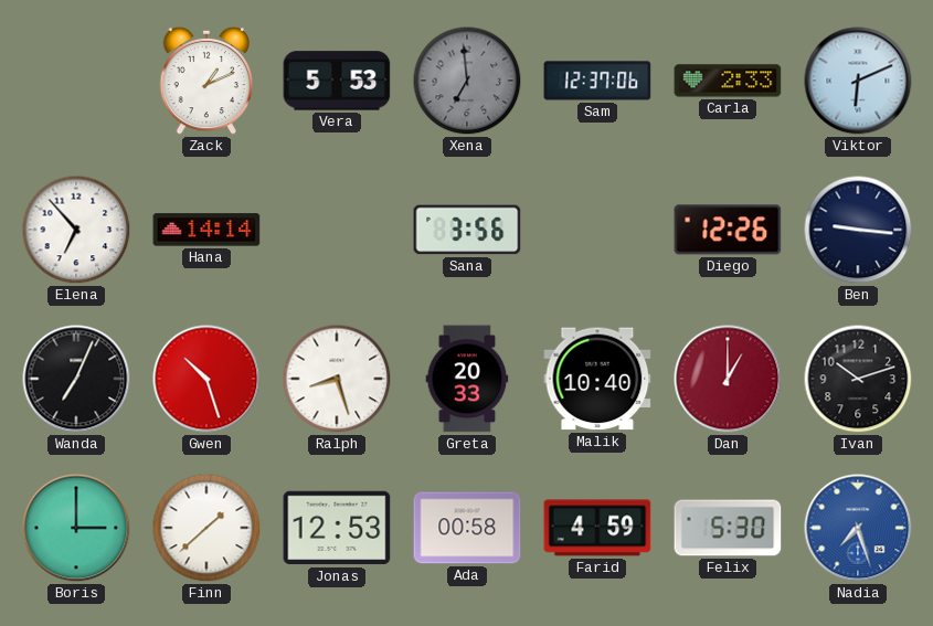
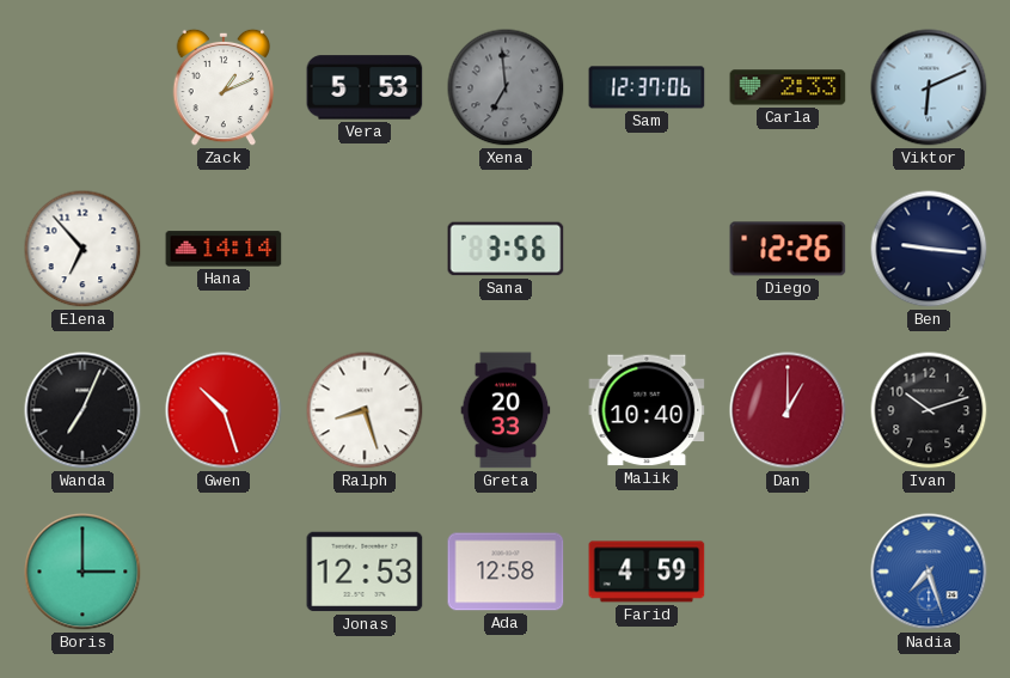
Finn: 1:38 -> none (206, 528)
Ada: 00:58 -> 12:58 (506, 572)
Felix: 5:30 -> none (728, 528)
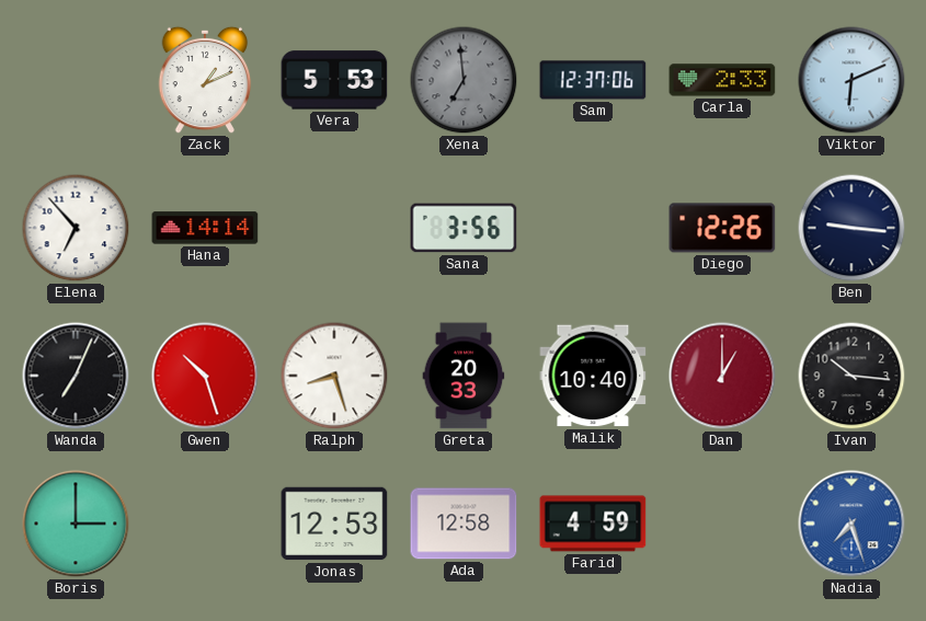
Ivan: 10:12 -> 10:16 (851, 376)
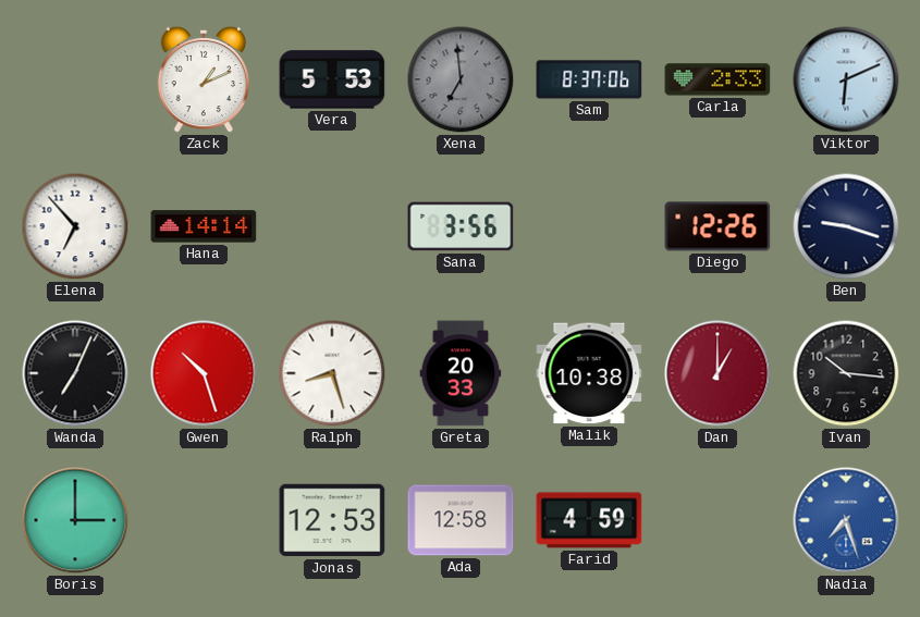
Sam: 12:37 -> 8:37 (589, 79)
Ben: 9:16 -> 9:18 (846, 226)
Malik: 10:40 -> 10:38 (589, 373)
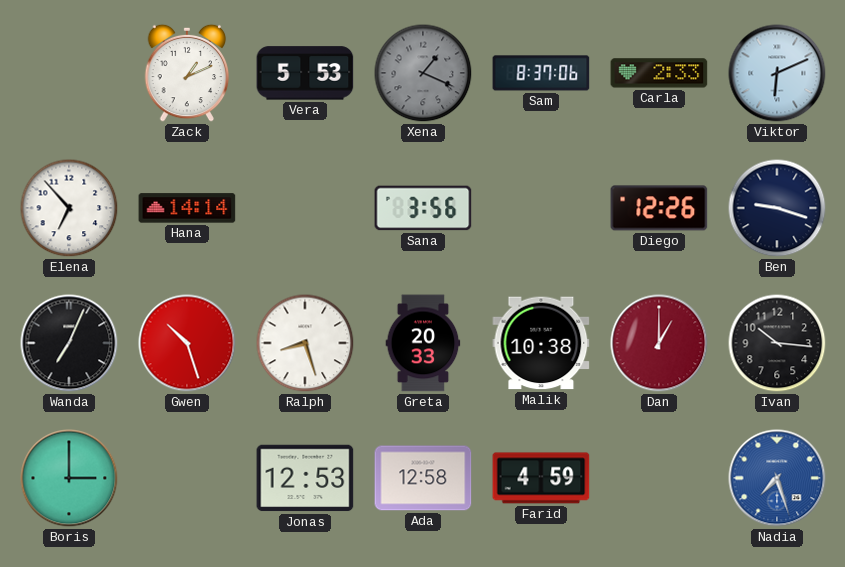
Xena: 6:59 -> 1:19 (423, 73)
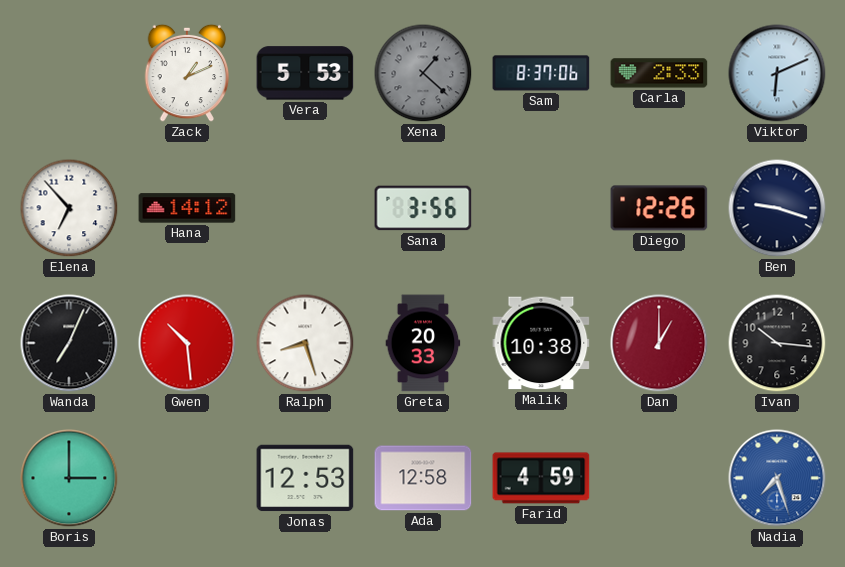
Xena: 1:19 -> 1:22 (423, 73)
Hana: 14:14 -> 14:12 (187, 208)
Gwen: 10:27 -> 10:29 (187, 343)
